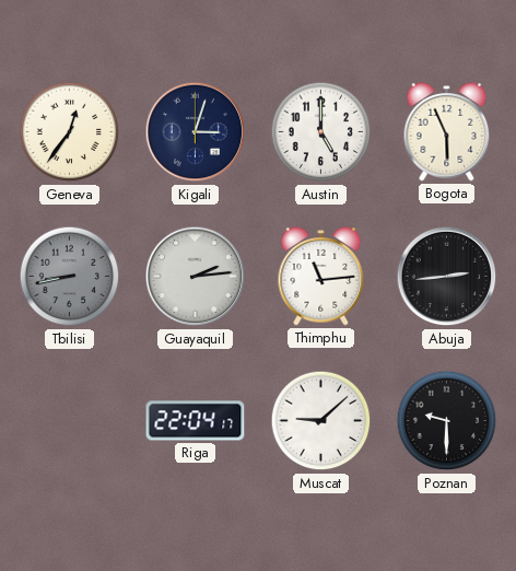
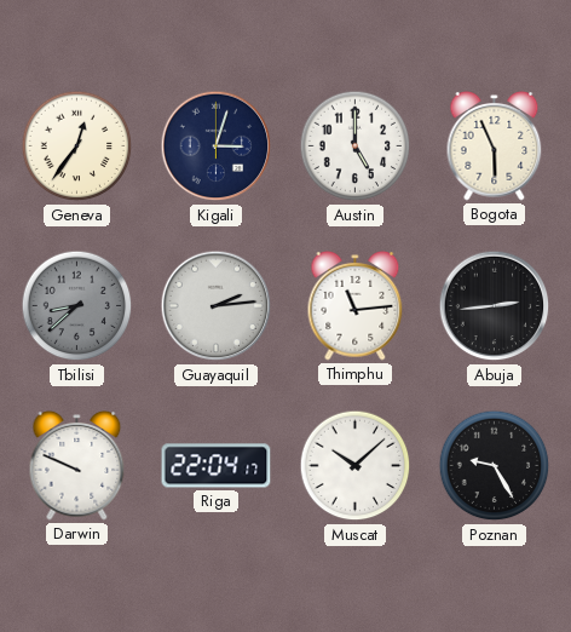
Tbilisi: 8:43 -> 8:38 (77, 306)
Darwin: none -> 9:49 (77, 466)
Muscat: 9:08 -> 10:08 (356, 466)
Poznan: 9:30 -> 9:25 (495, 466)
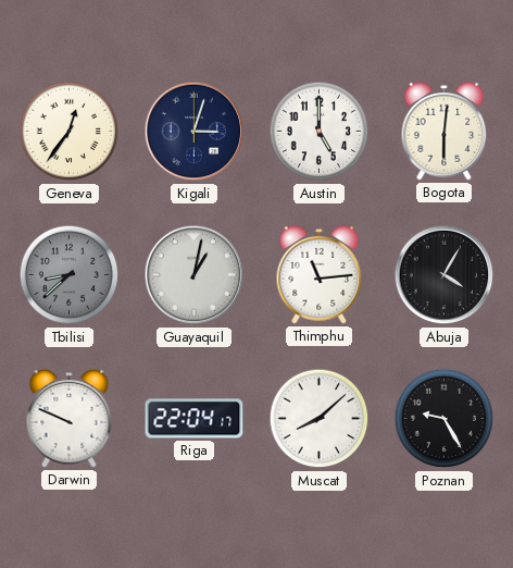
Bogota: 5:56 -> 6:01 (445, 132)
Guayaquil: 2:14 -> 1:02 (195, 275)
Abuja: 2:44 -> 4:05 (445, 275)
Muscat: 10:08 -> 8:08 (320, 419)
